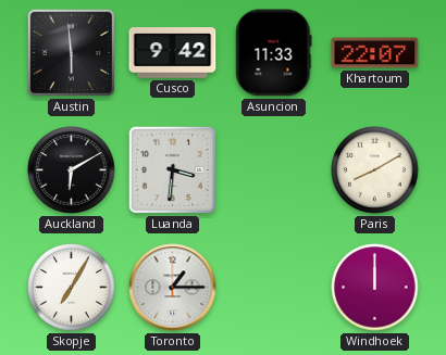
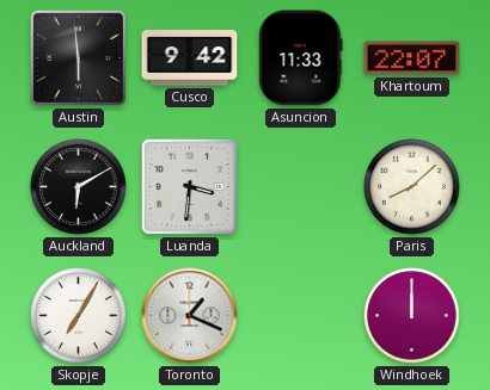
Paris: 8:10 -> 8:08 (412, 187)
Toronto: 1:15 -> 1:19 (190, 316)
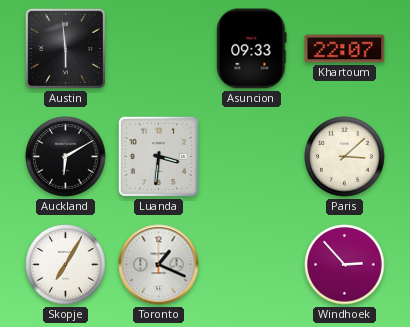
Cusco: 9:42 -> none (190, 58)
Asuncion: 11:33 -> 09:33 (252, 49)
Paris: 8:08 -> 3:08 (345, 157)
Windhoek: 12:00 -> 2:53 (345, 265)
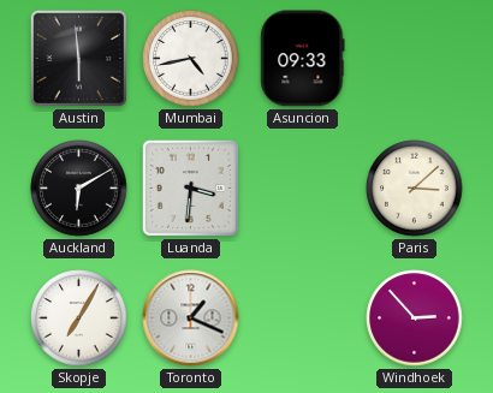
Mumbai: none -> 4:43 (191, 59)
Khartoum: 22:07 -> none (345, 49)
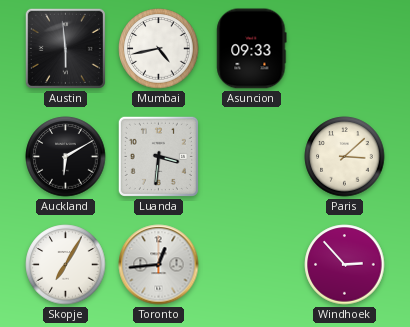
Toronto: 1:19 -> 12:44 (159, 265)
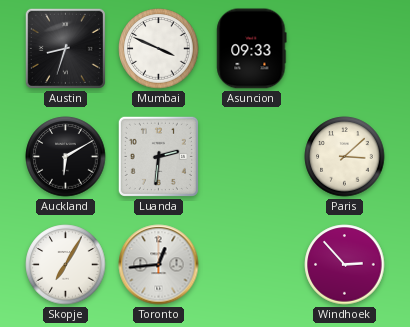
Austin: 5:59 -> 8:33 (65, 48)
Mumbai: 4:43 -> 3:49 (159, 49)
Luanda: 3:31 -> 2:31 (158, 156)
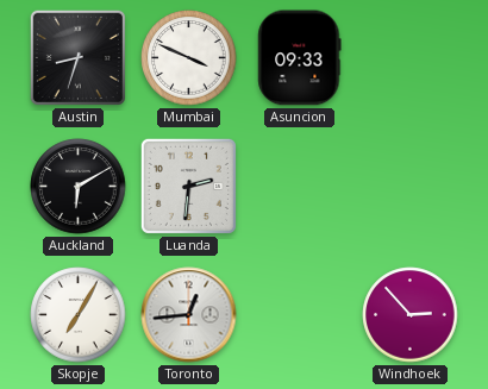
Paris: 3:08 -> none (345, 157)
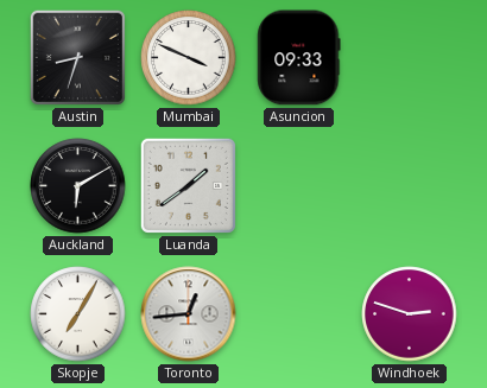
Luanda: 2:31 -> 1:39 (188, 185)
Windhoek: 2:53 -> 2:48 (410, 314)
